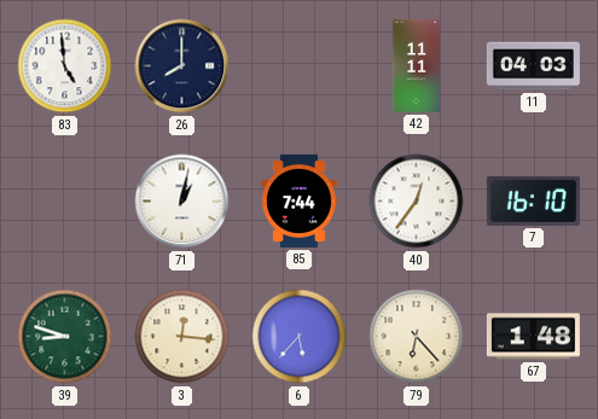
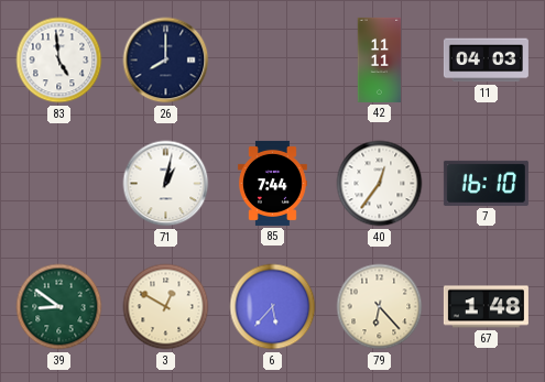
39: 8:48 -> 8:51 (59, 307)
3: 12:16 -> 12:50 (166, 307)
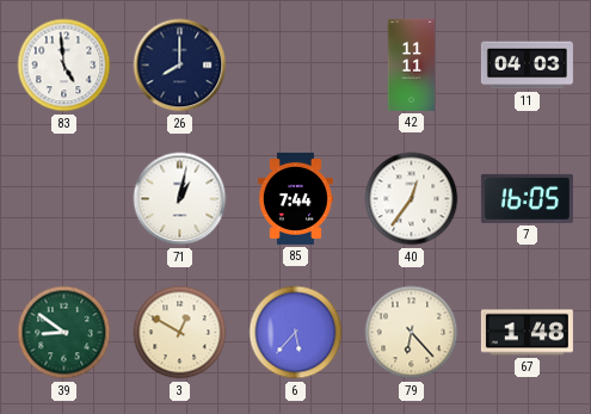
7: 16:10 -> 16:05 (527, 198)
